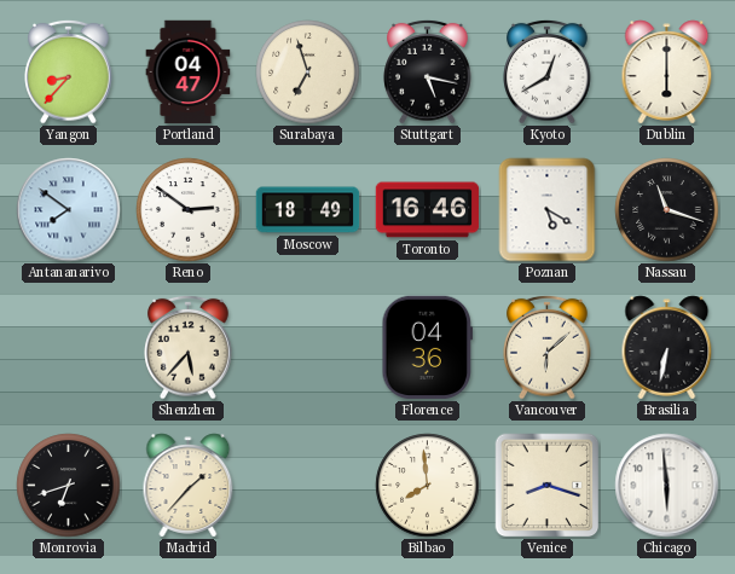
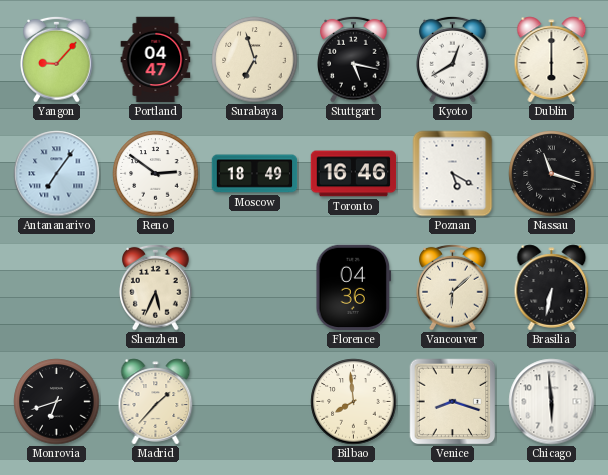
Yangon: 8:37 -> 9:07 (57, 59)
Antananarivo: 7:51 -> 7:06 (57, 174)
Shenzhen: 5:37 -> 5:34 (156, 287)
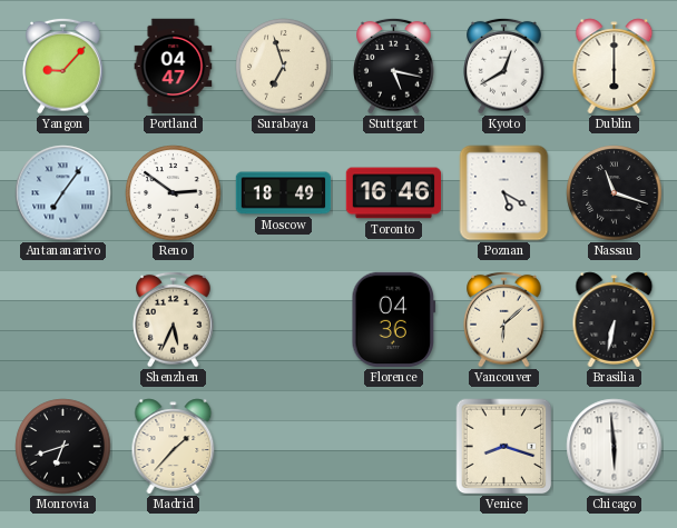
Bilbao: 7:59 -> none (354, 402)
